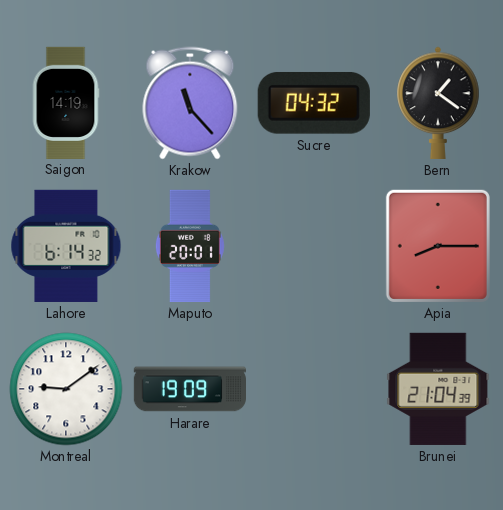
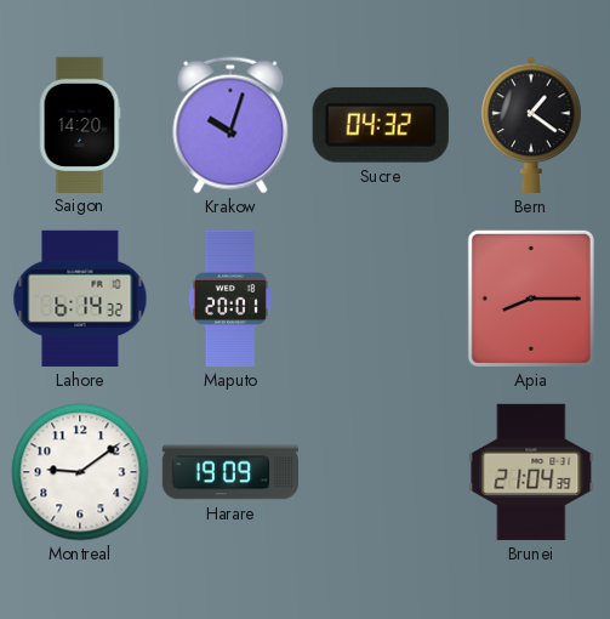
Saigon: 14:19 -> 14:20 (80, 124)
Krakow: 11:23 -> 10:03 (230, 125)
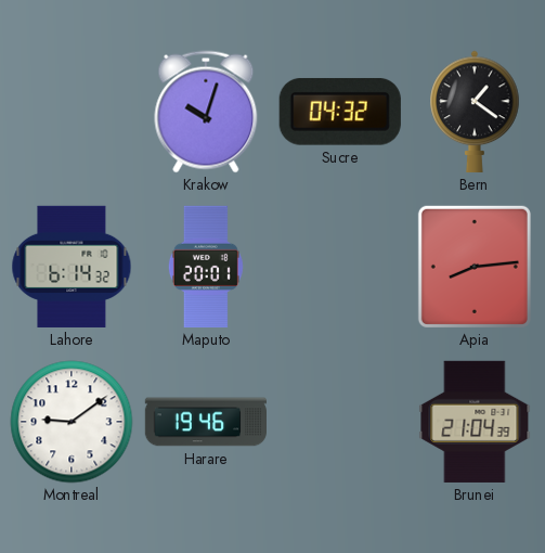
Saigon: 14:20 -> none (80, 124)
Apia: 8:15 -> 8:14 (475, 267)
Harare: 19:09 -> 19:46 (205, 422)
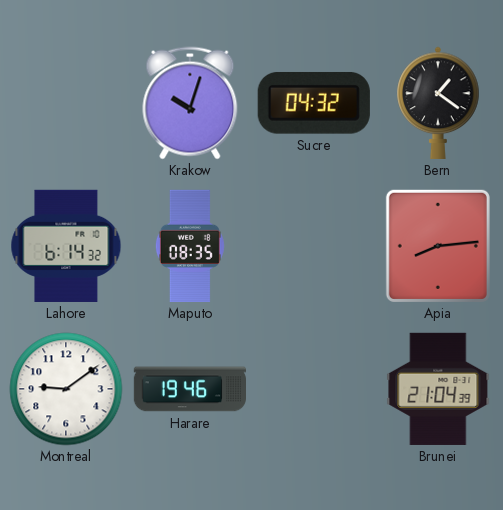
Maputo: 20:01 -> 08:35 (190, 246)
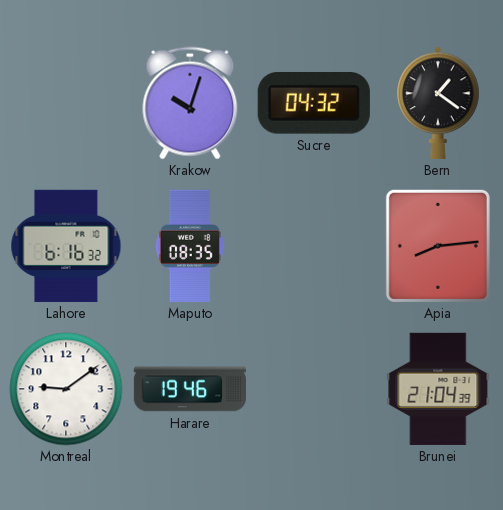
Lahore: 6:14 -> 6:16 (66, 246)
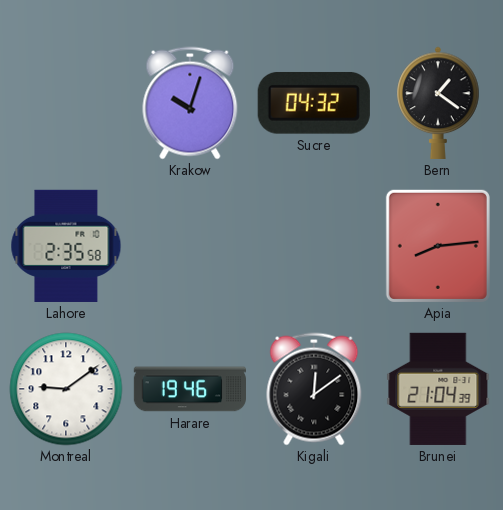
Lahore: 6:16 -> 2:35 (66, 246)
Maputo: 08:35 -> none (190, 246)
Kigali: none -> 12:09 (314, 389)
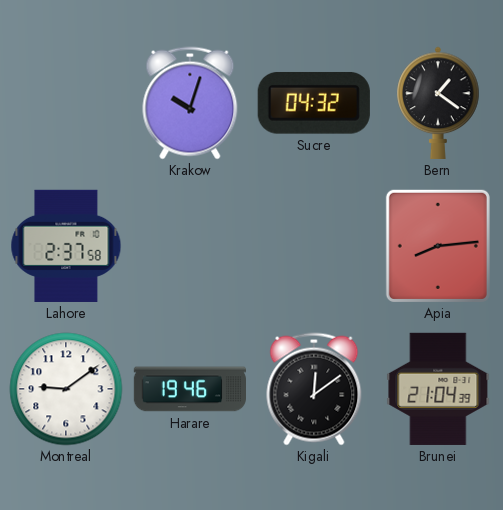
Lahore: 2:35 -> 2:37 (66, 246)
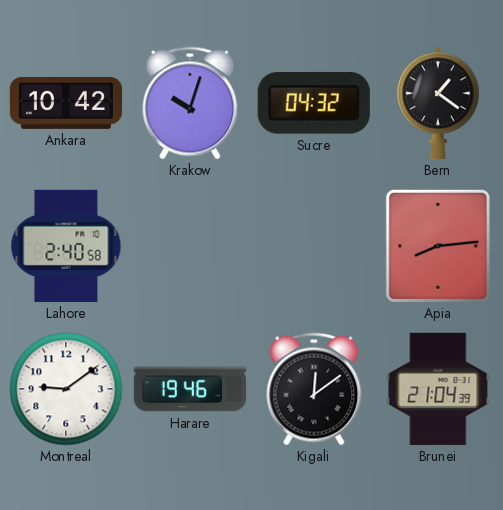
Ankara: none -> 10:42 (65, 103)
Lahore: 2:37 -> 2:40 (66, 246)
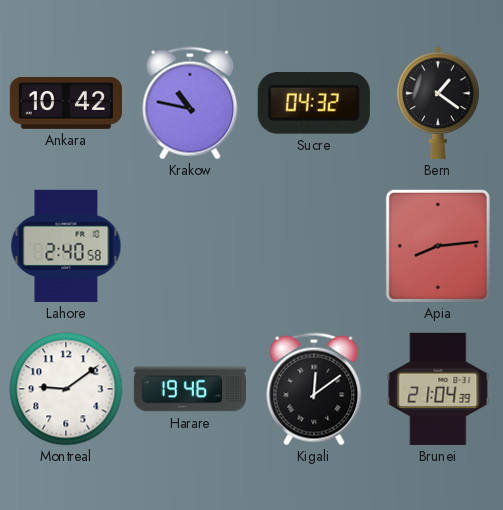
Krakow: 10:03 -> 10:47 (190, 103)
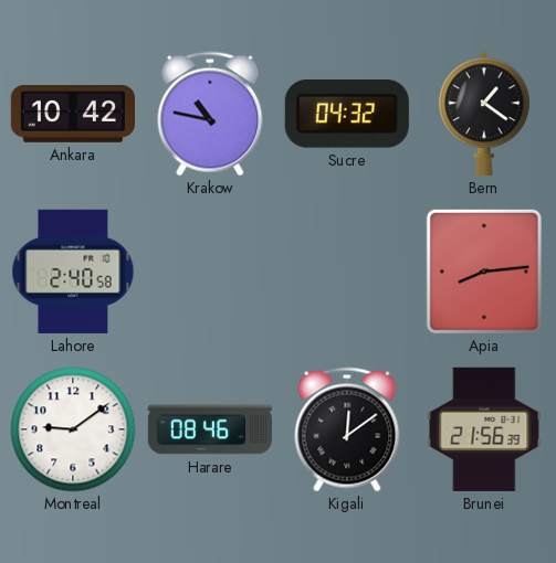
Harare: 19:46 -> 08:46 (209, 429)
Brunei: 21:04 -> 21:56 (484, 429)
